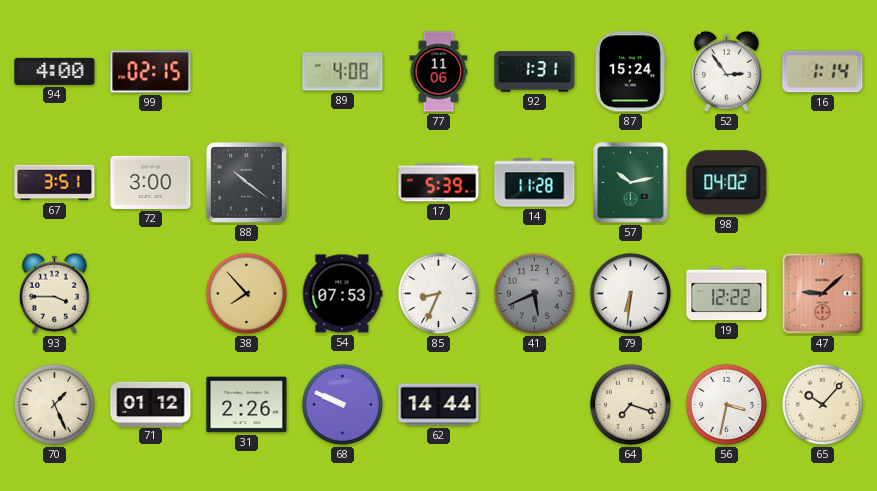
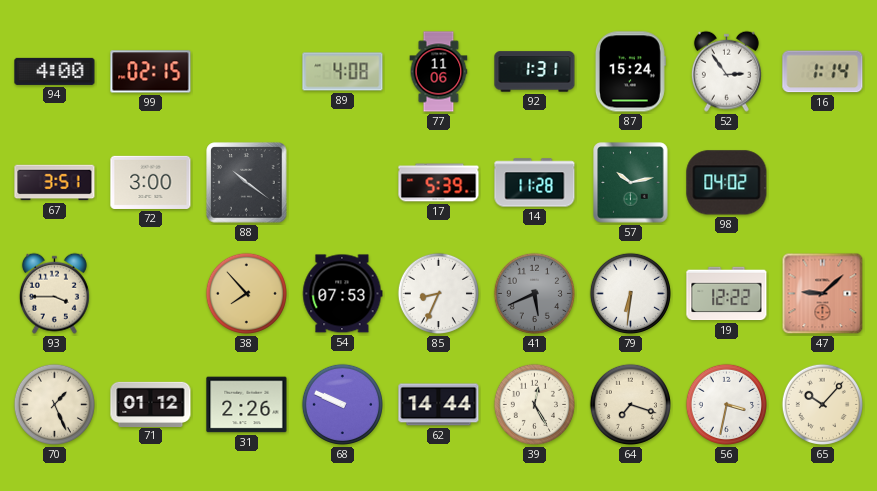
39: none -> 12:25 (534, 404)
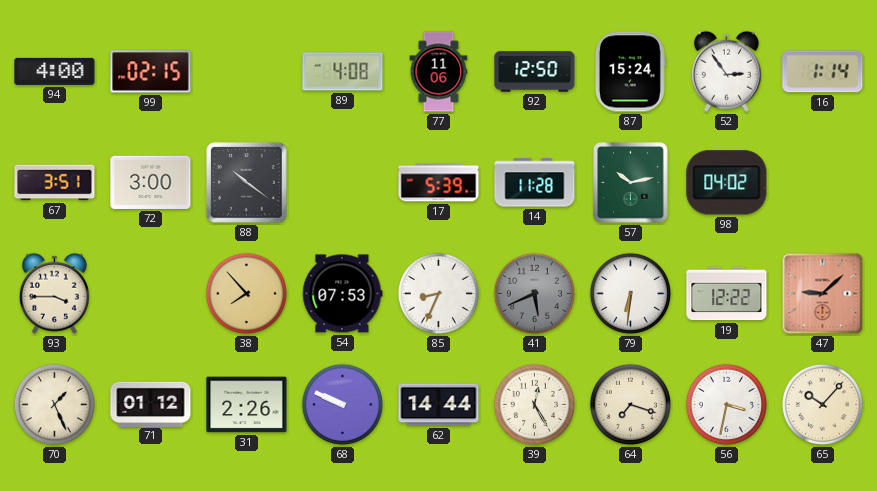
92: 1:31 -> 12:50 (535, 72)
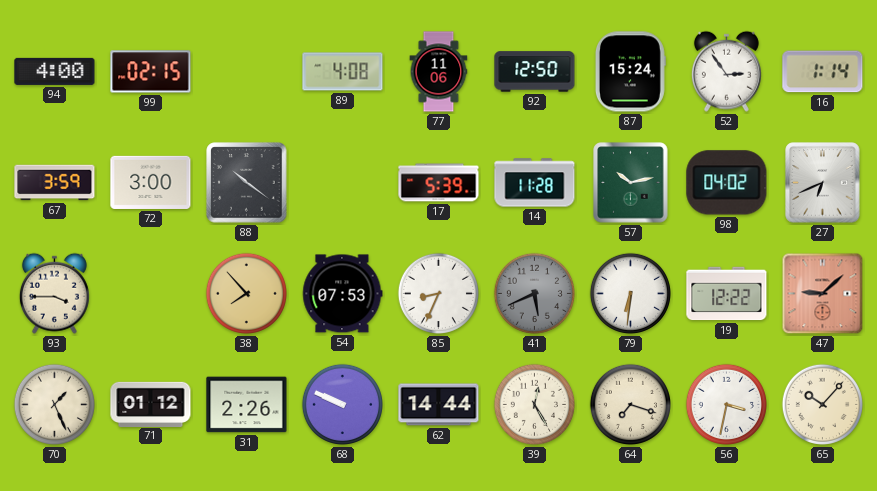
67: 3:51 -> 3:59 (55, 183)
27: none -> 6:41 (823, 183)
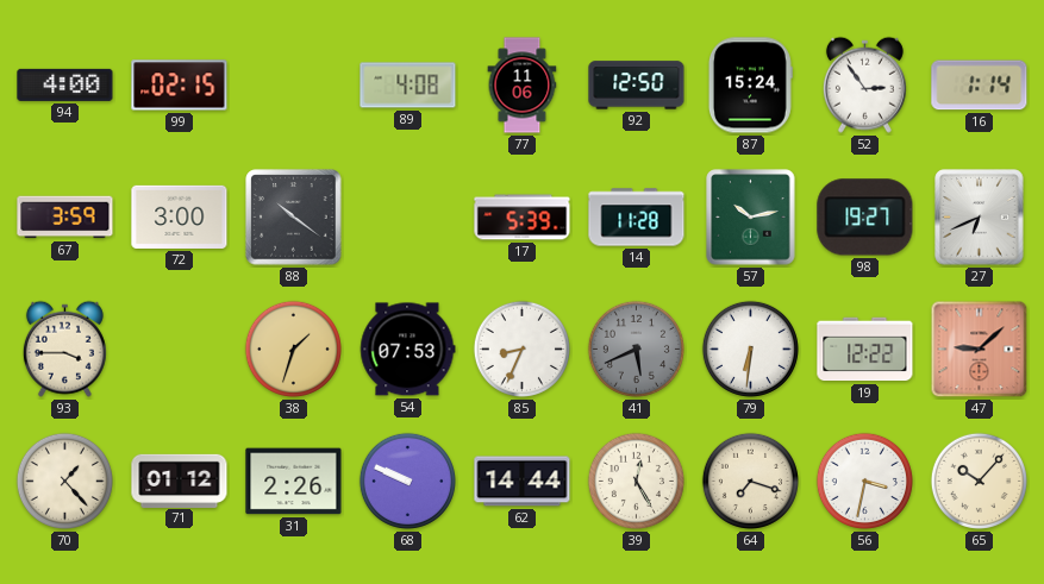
98: 04:02 -> 19:27 (865, 218)
38: 7:53 -> 1:33 (293, 348)
70: 1:26 -> 1:23 (64, 481)
